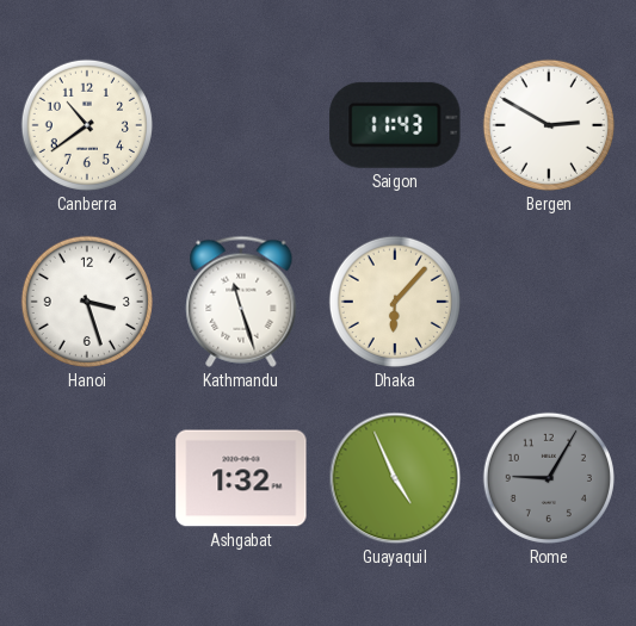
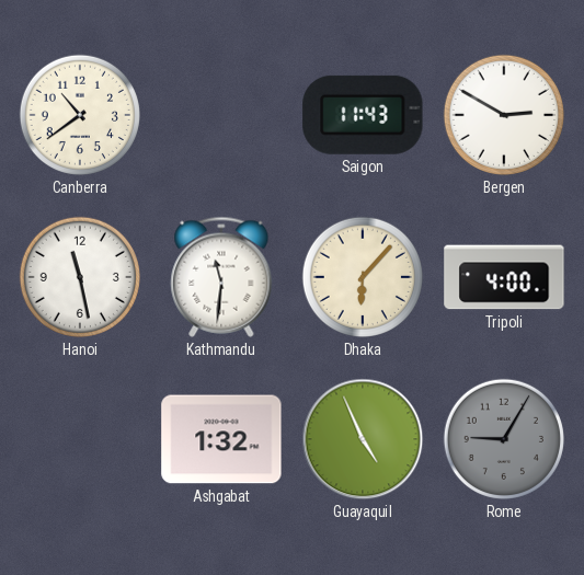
Hanoi: 3:27 -> 11:28 (80, 277)
Kathmandu: 11:27 -> 11:31 (221, 277)
Tripoli: none -> 4:00 (504, 277)
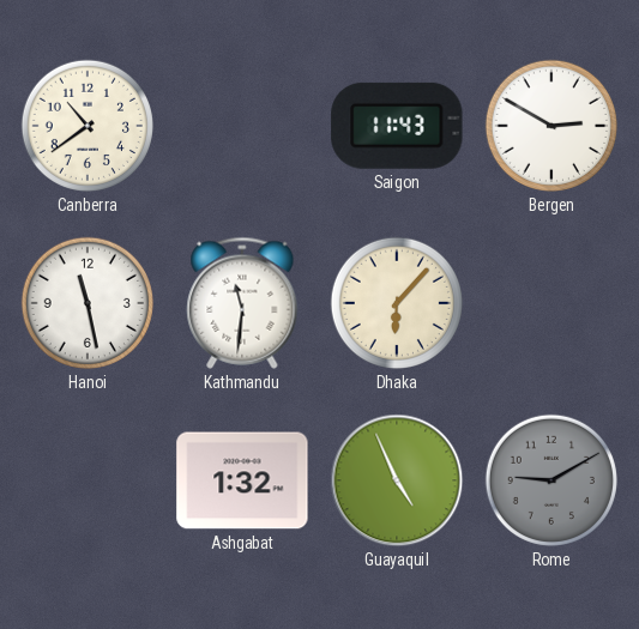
Tripoli: 4:00 -> none (504, 277)
Rome: 9:05 -> 9:10 (551, 480)
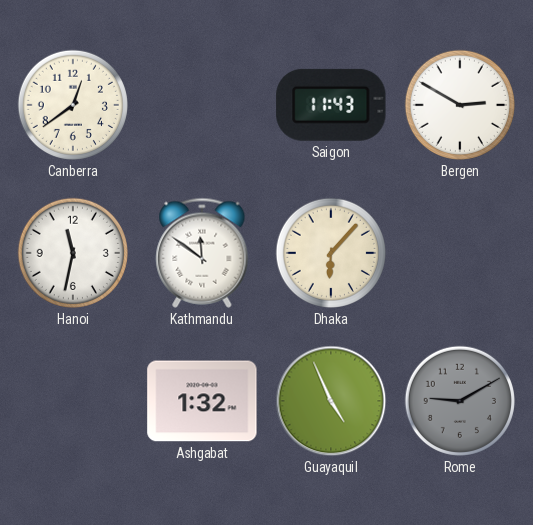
Canberra: 10:39 -> 12:39 (73, 105)
Hanoi: 11:28 -> 11:32 (73, 253)
Kathmandu: 11:31 -> 11:51 (202, 253)
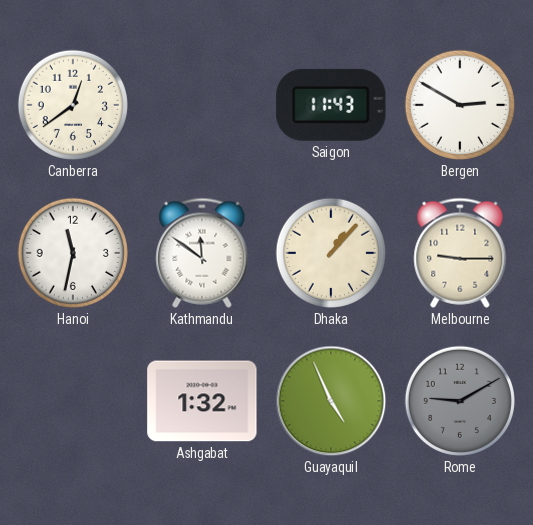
Dhaka: 6:07 -> 1:07 (331, 253)
Melbourne: none -> 9:15 (460, 253)
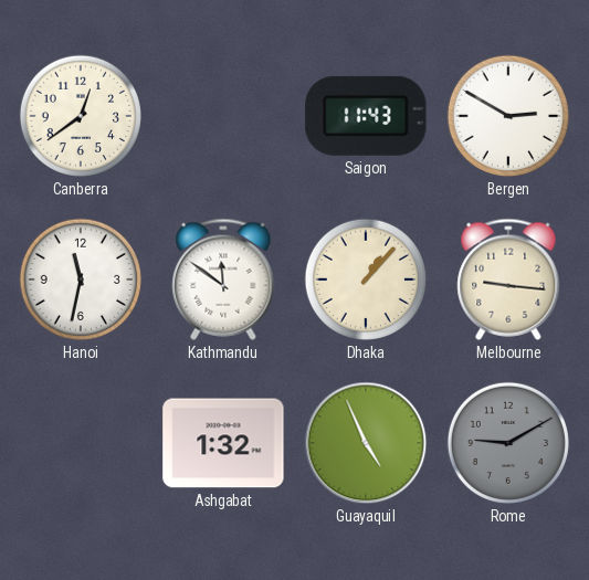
Melbourne: 9:15 -> 9:16 (508, 280)
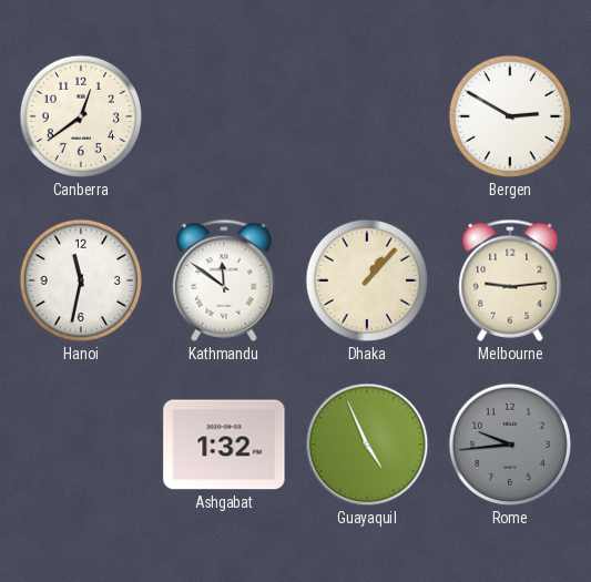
Saigon: 11:43 -> none (366, 116)
Melbourne: 9:16 -> 9:14 (510, 280)
Rome: 9:10 -> 9:44 (510, 445)
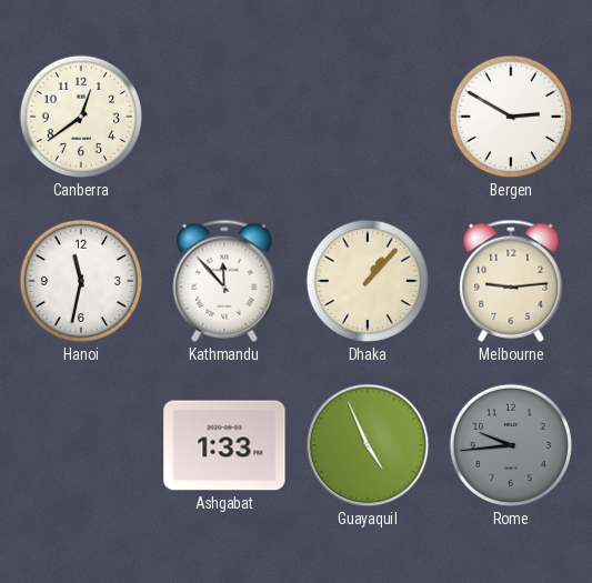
Kathmandu: 11:51 -> 11:53 (224, 281)
Ashgabat: 1:32 -> 1:33 (224, 445)
